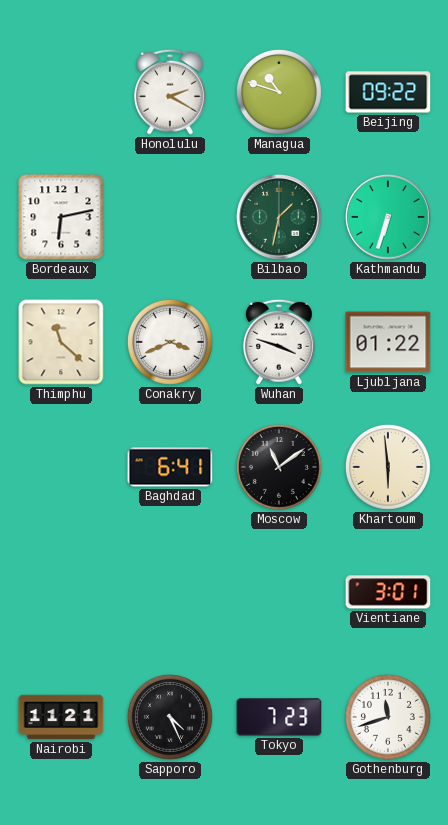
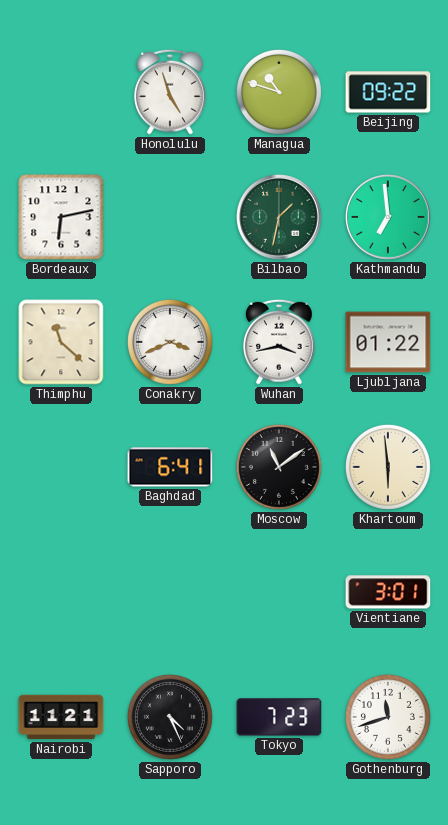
Honolulu: 2:20 -> 4:57 (170, 92)
Kathmandu: 6:33 -> 6:59 (389, 218)
Wuhan: 3:48 -> 3:43 (279, 342)
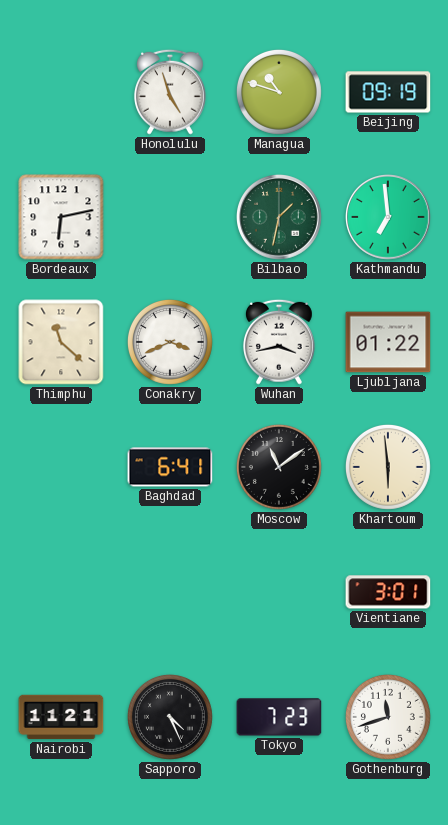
Beijing: 09:22 -> 09:19 (388, 92)
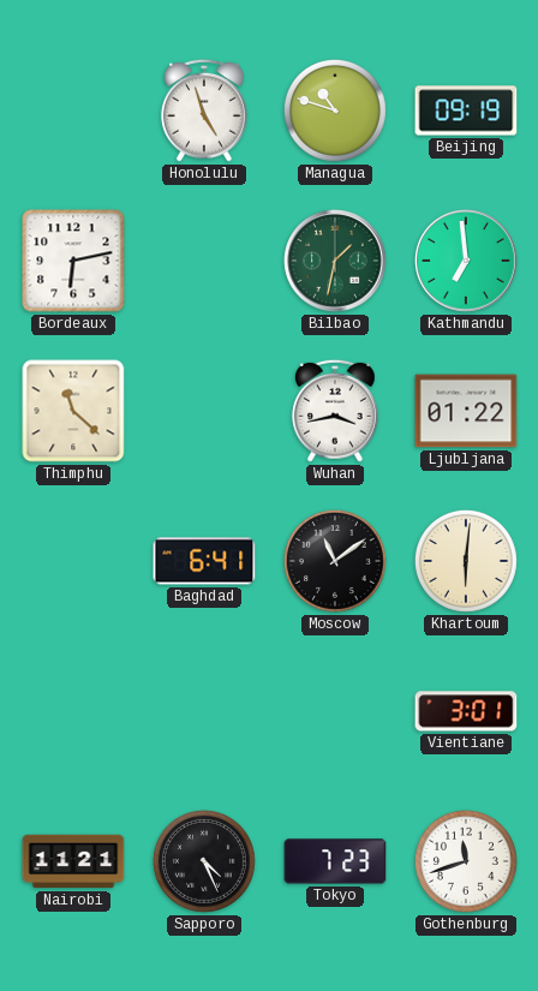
Conakry: 3:41 -> none (170, 342)
Khartoum: 5:59 -> 6:01 (466, 561)
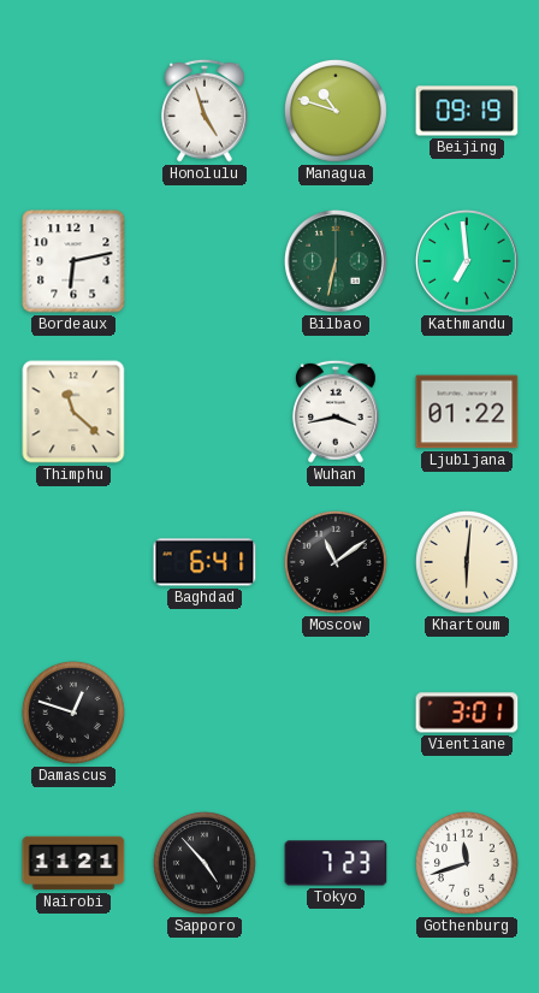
Bilbao: 1:32 -> 6:32 (337, 262)
Damascus: none -> 12:48 (73, 713)
Sapporo: 4:26 -> 4:53 (205, 863)
